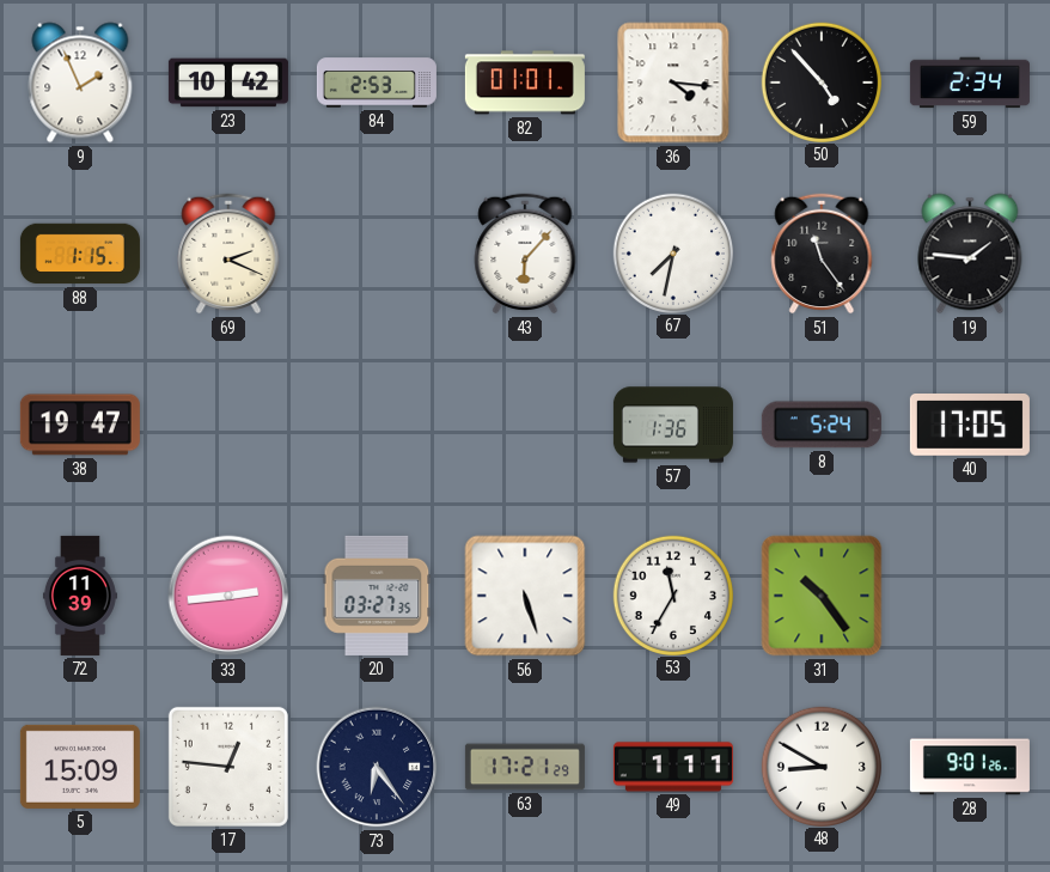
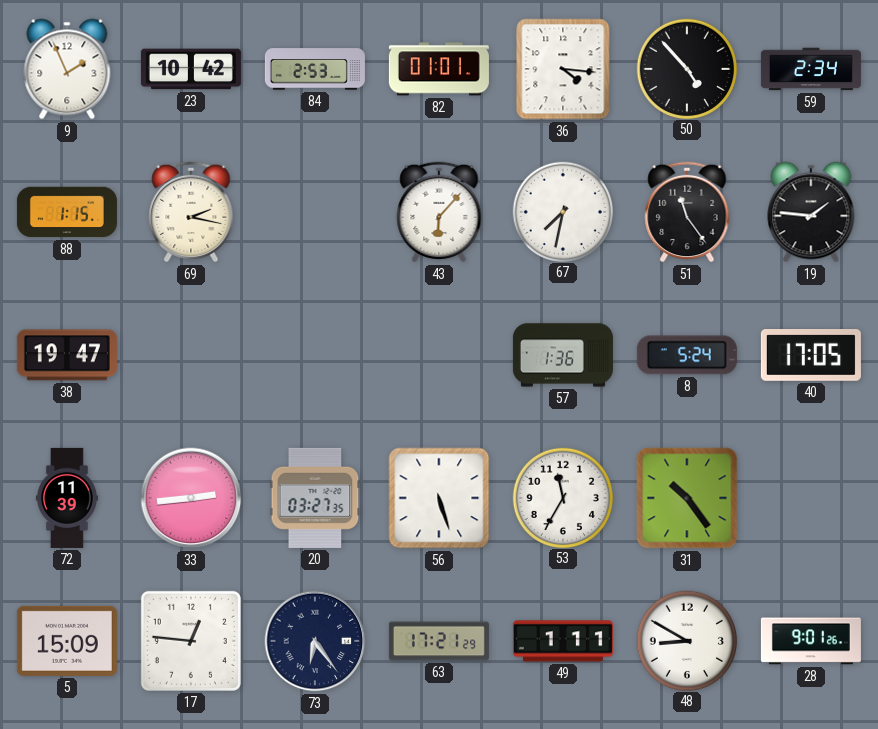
69: 2:19 -> 2:17 (191, 212)
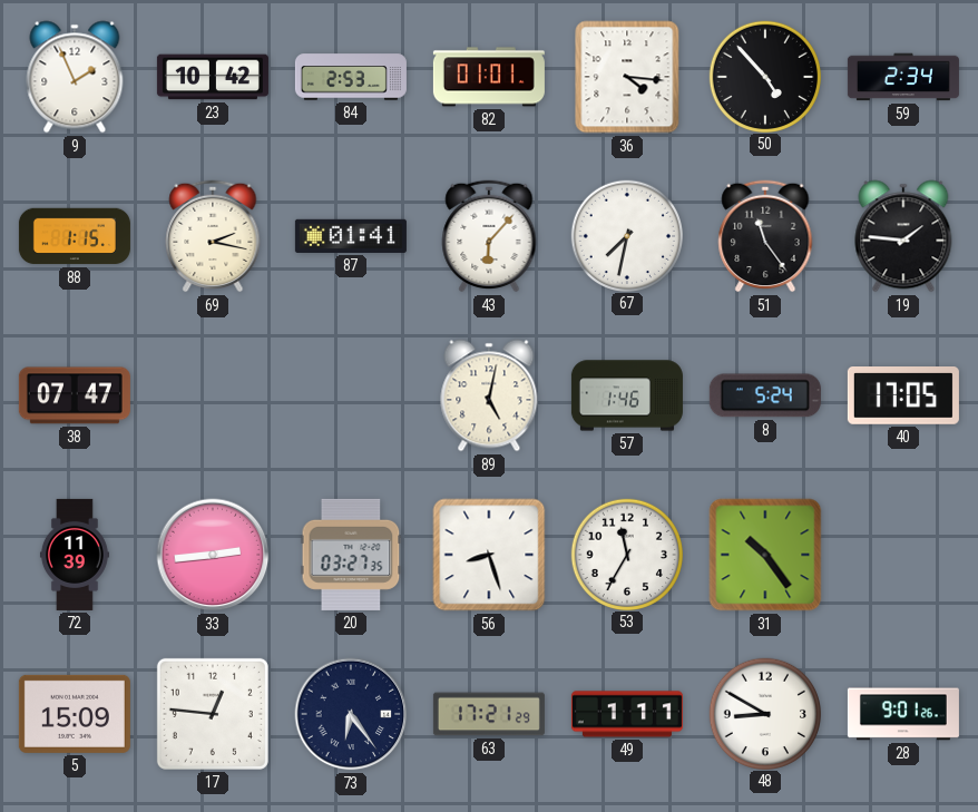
87: none -> 01:41 (351, 236)
38: 19:47 -> 07:47 (75, 395)
89: none -> 5:02 (489, 395)
57: 1:36 -> 1:46 (627, 395)
56: 5:27 -> 8:27 (489, 555)
